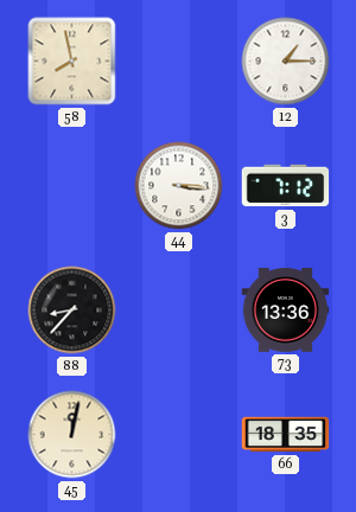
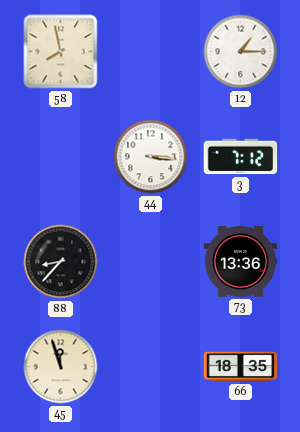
45: 12:02 -> 11:57 (61, 367)
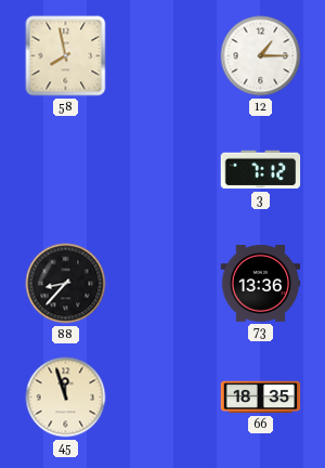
44: 3:16 -> none (151, 157)
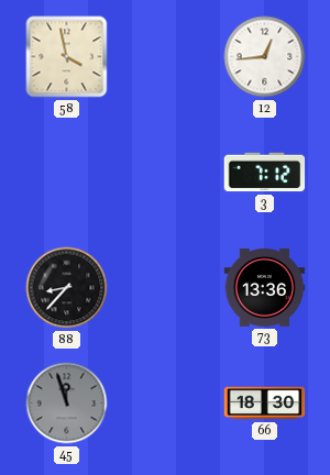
58: 7:58 -> 3:58 (67, 57)
12: 1:15 -> 12:44 (265, 57)
45 dial: cream -> grey (67, 404)
66: 18:35 -> 18:30 (265, 404)
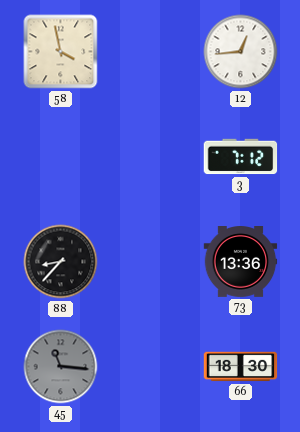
45: 11:57 -> 11:16 (61, 367)
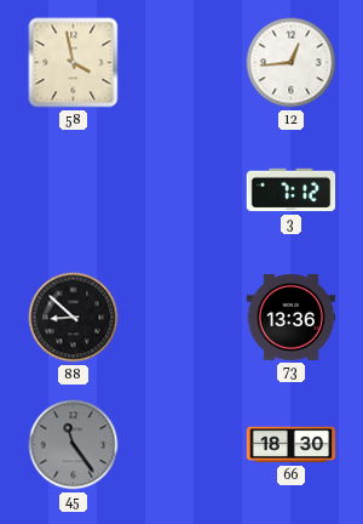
88: 8:37 -> 8:52 (74, 318)
45: 11:16 -> 11:24 (74, 445)
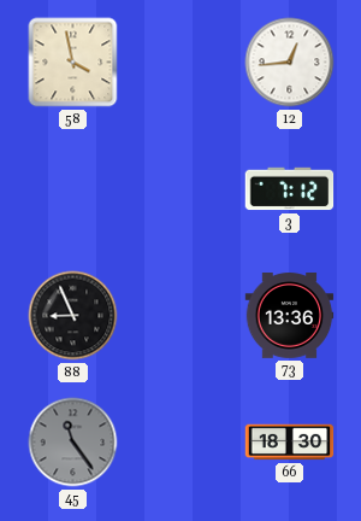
88: 8:52 -> 8:56 (73, 316)
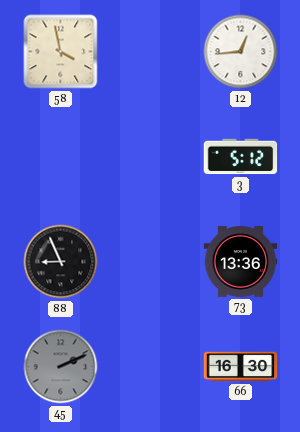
3: 7:12 -> 5:12 (241, 157)
45: 11:24 -> 2:11 (61, 367)
66: 18:30 -> 16:30 (241, 367)
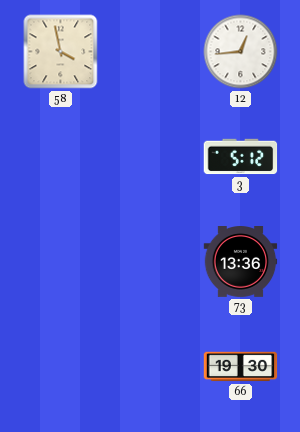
88: 8:56 -> none (61, 262)
45: 2:11 -> none (61, 367)
66: 16:30 -> 19:30 (241, 367)
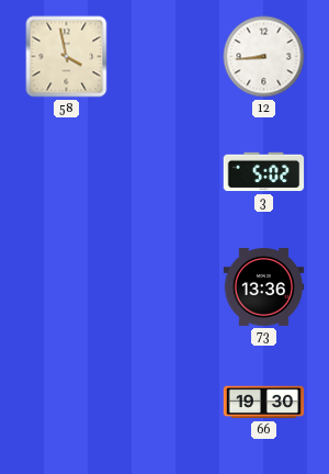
12: 12:44 -> 8:44 (264, 57)
3: 5:12 -> 5:02 (264, 172)
